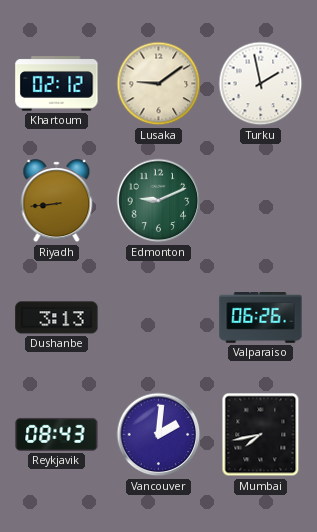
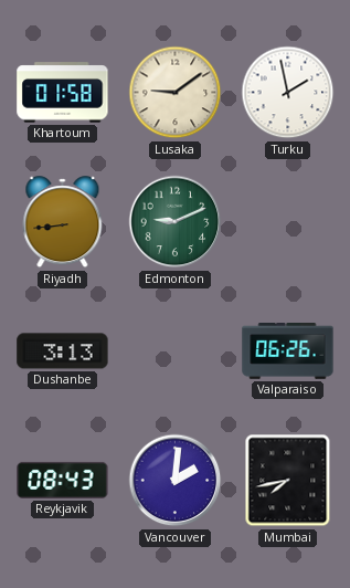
Khartoum: 02:12 -> 01:58 (63, 93)
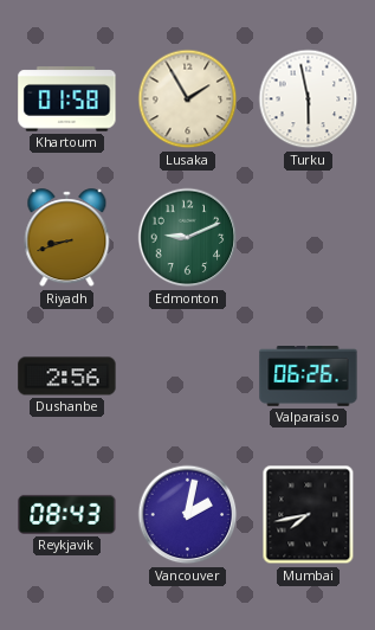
Lusaka: 9:09 -> 1:55 (188, 99)
Turku: 1:58 -> 5:58 (309, 99)
Riyadh: 8:44 -> 8:42 (67, 238)
Dushanbe: 3:13 -> 2:56 (67, 377)
Vancouver: 2:01 -> 2:02 (188, 515)
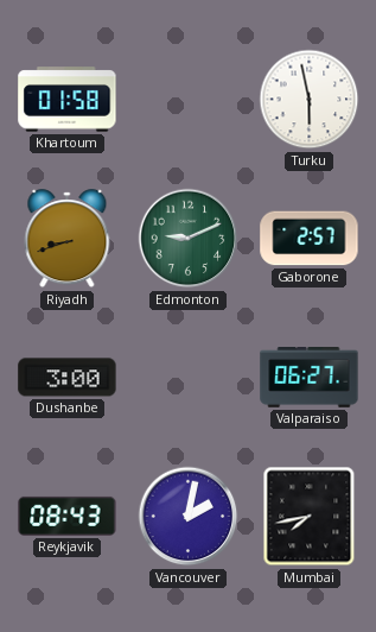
Lusaka: 1:55 -> none (188, 99)
Gaborone: none -> 2:57 (310, 239)
Dushanbe: 2:56 -> 3:00 (68, 378)
Valparaiso: 06:26 -> 06:27 (310, 378)
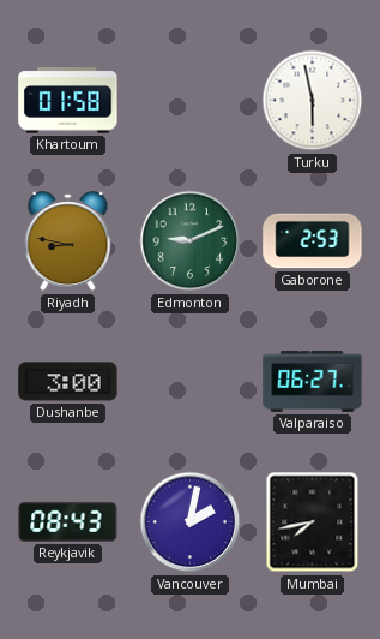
Riyadh: 8:42 -> 8:47 (68, 241)
Gaborone: 2:57 -> 2:53 (313, 241)
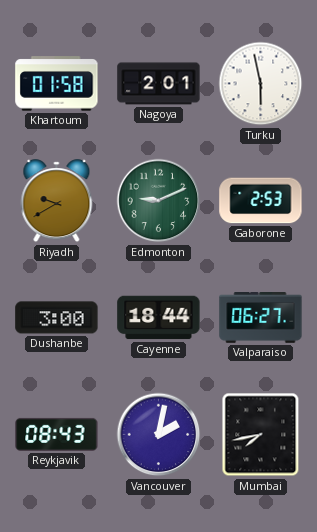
Nagoya: none -> 2:01 (159, 84)
Riyadh: 8:47 -> 9:40 (57, 201)
Cayenne: none -> 18:44 (159, 318)
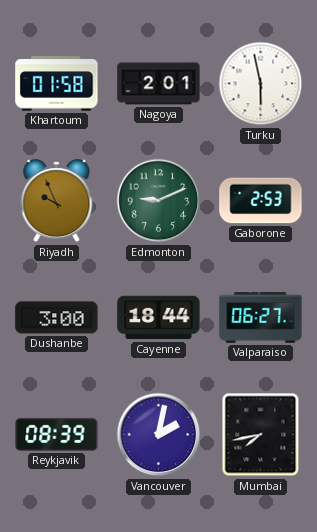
Riyadh: 9:40 -> 9:56 (57, 201)
Reykjavik: 08:43 -> 08:39 (57, 434)
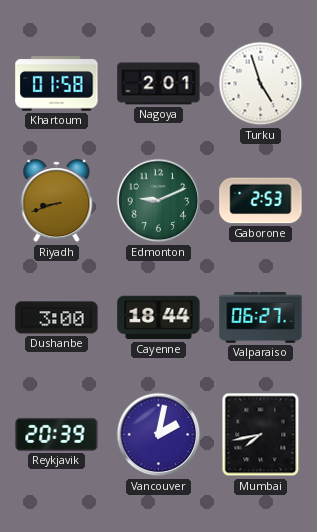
Turku: 5:58 -> 4:57 (261, 84)
Riyadh: 9:56 -> 8:42 (57, 201)
Reykjavik: 08:39 -> 20:39 (57, 434)
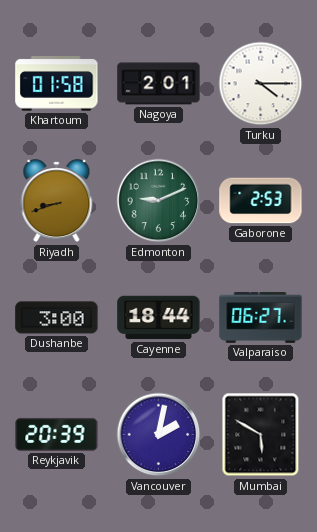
Turku: 4:57 -> 4:15 (261, 84)
Mumbai: 7:43 -> 5:50 (261, 435)
